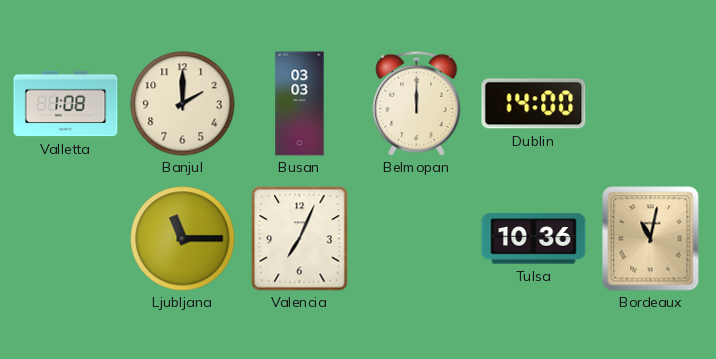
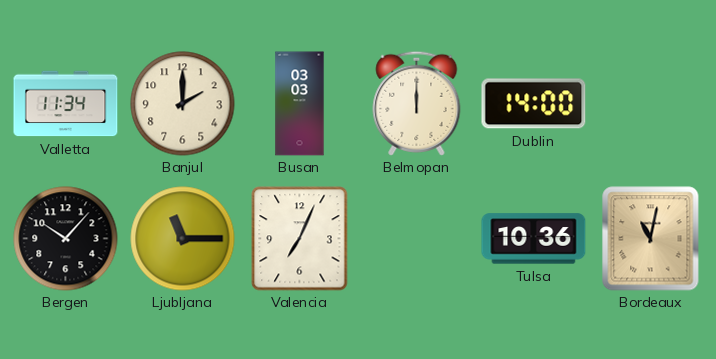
Valletta: 1:08 -> 11:34 (66, 104)
Bergen: none -> 10:07 (66, 239)
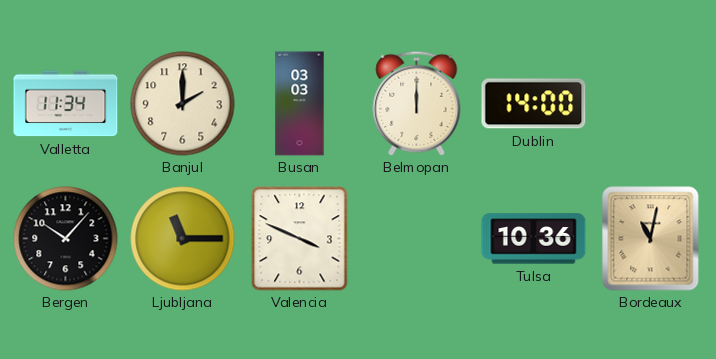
Valencia: 7:04 -> 3:49 (300, 239)
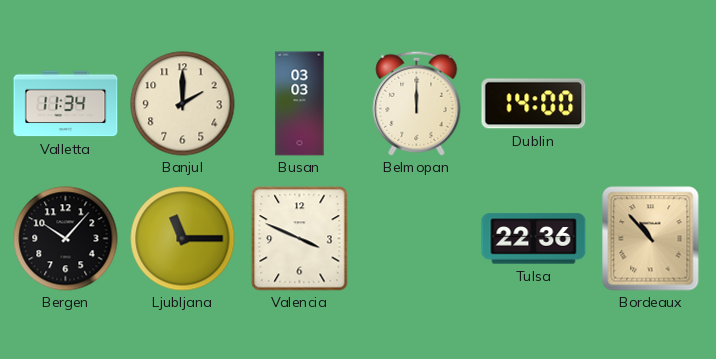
Tulsa: 10:36 -> 22:36 (534, 239)
Bordeaux: 11:02 -> 10:53 (651, 239)
